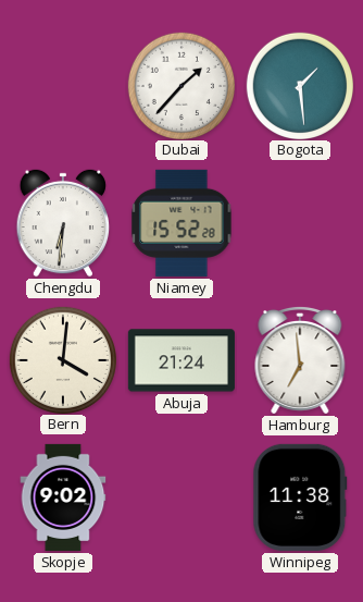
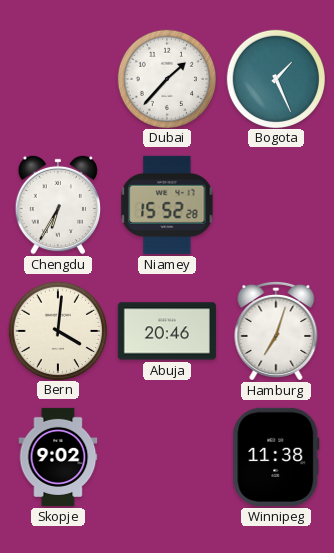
Bogota: 1:29 -> 1:26 (275, 78)
Chengdu: 6:31 -> 6:35 (58, 205)
Abuja: 21:24 -> 20:46 (167, 331)
Hamburg: 6:59 -> 7:03 (276, 331)
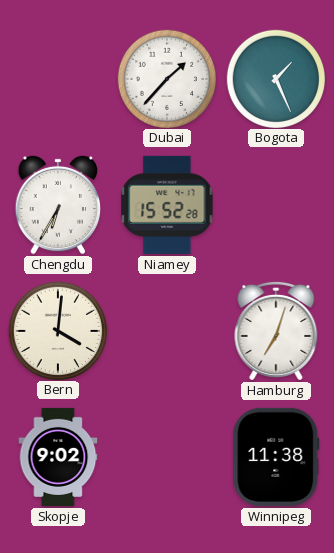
Abuja: 20:46 -> none (167, 331)
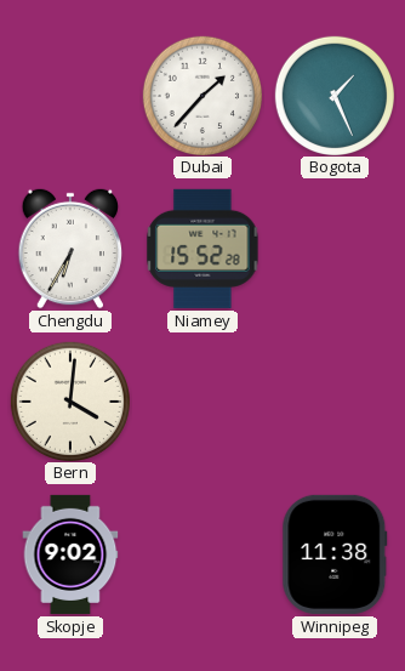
Hamburg: 7:03 -> none (276, 331)
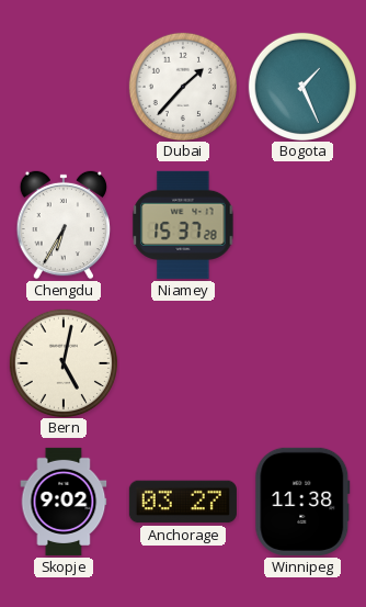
Niamey: 15:52 -> 15:37 (183, 225)
Bern: 4:01 -> 5:02 (62, 362)
Anchorage: none -> 03:27 (183, 502)
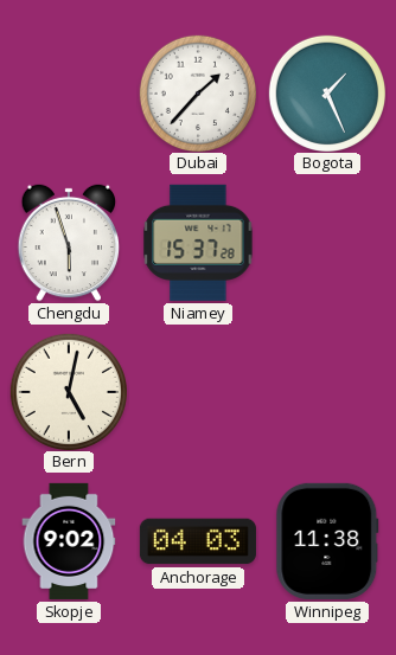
Chengdu: 6:35 -> 5:57 (69, 243)
Anchorage: 03:27 -> 04:03 (198, 541)
